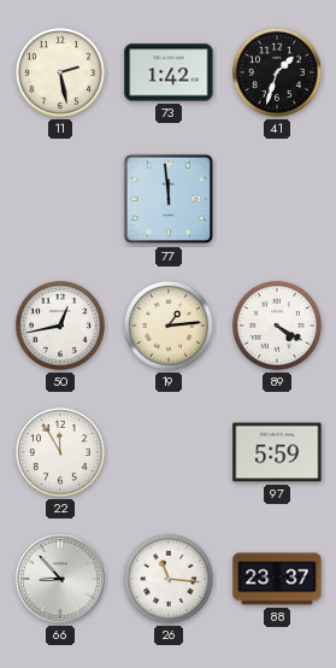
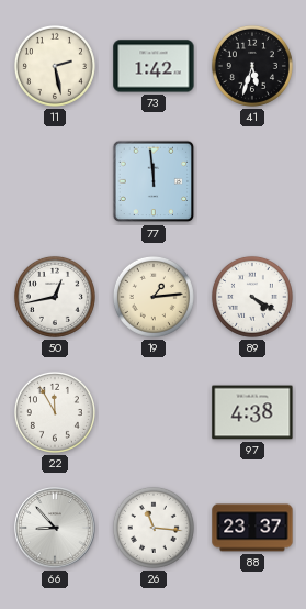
41: 1:33 -> 5:33 (252, 66)
97: 5:59 -> 4:38 (252, 412)
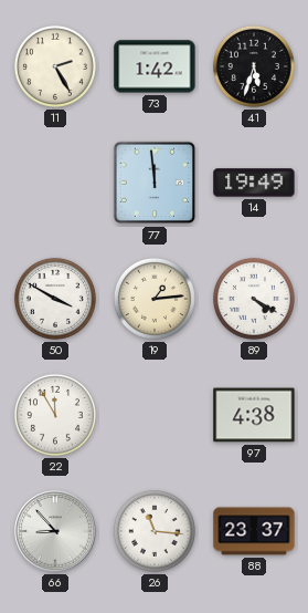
11: 2:28 -> 2:25 (55, 66)
14: none -> 19:49 (254, 183)
50: 12:43 -> 3:50 (55, 299)
